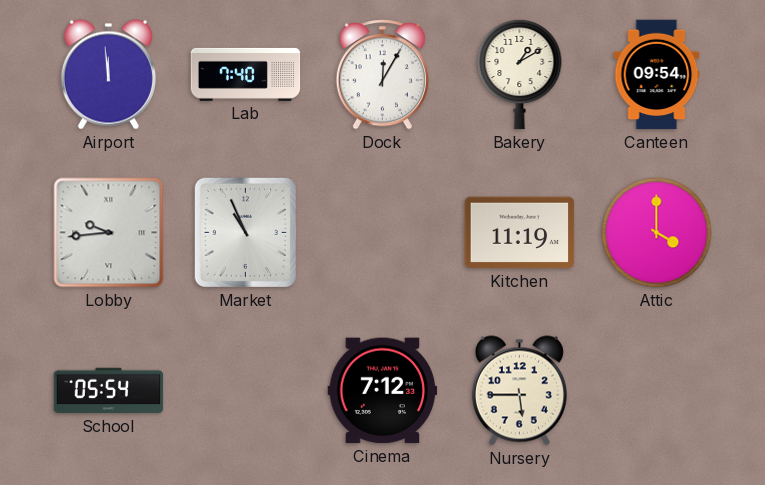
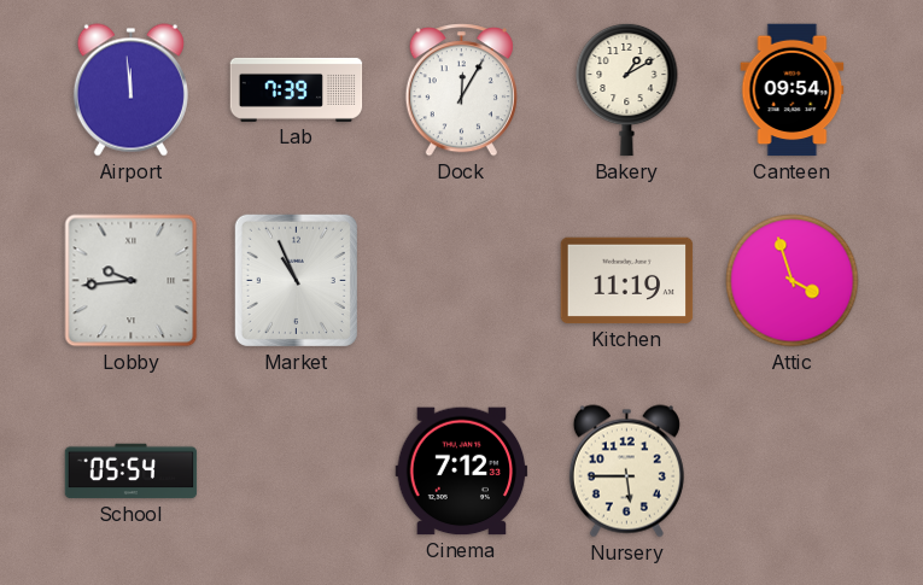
Lab: 7:40 -> 7:39 (297, 89)
Attic: 4:00 -> 3:57 (793, 281)
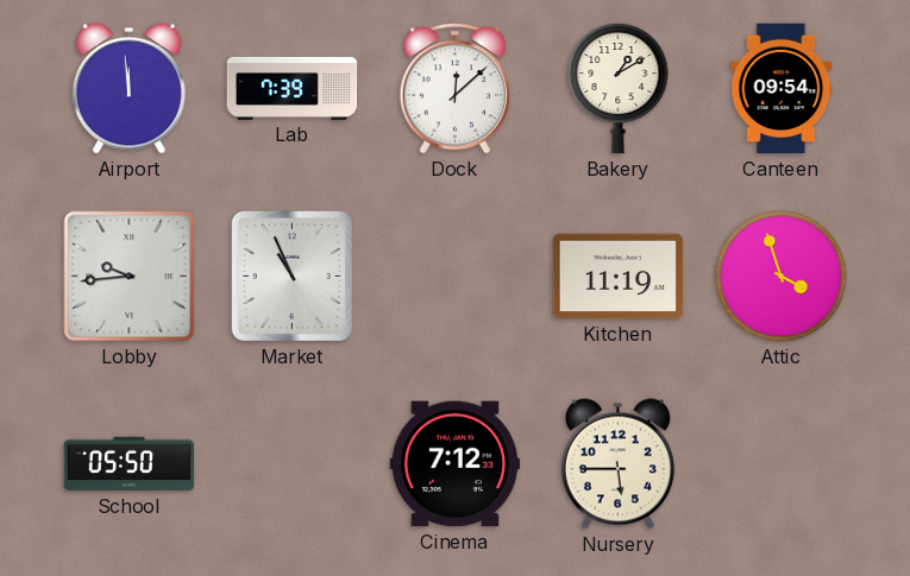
Dock: 12:05 -> 12:08 (454, 89)
School: 05:54 -> 05:50 (130, 464)
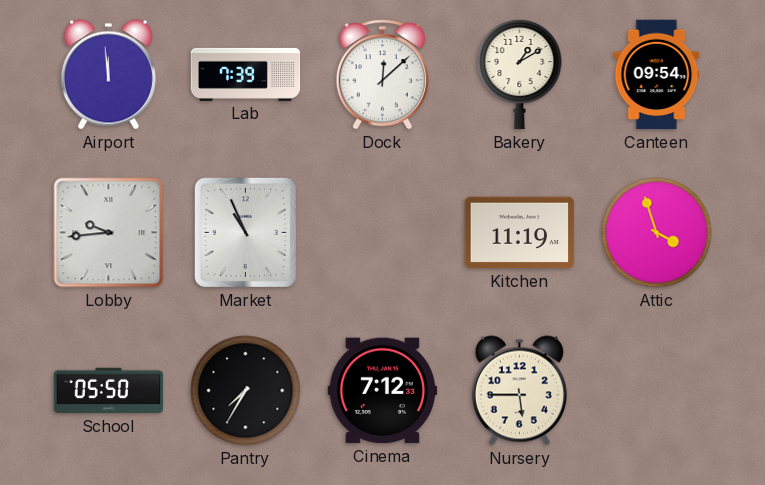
Pantry: none -> 7:35 (246, 391)
